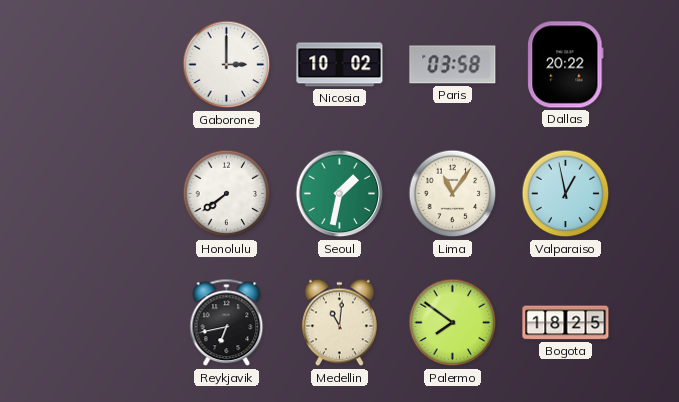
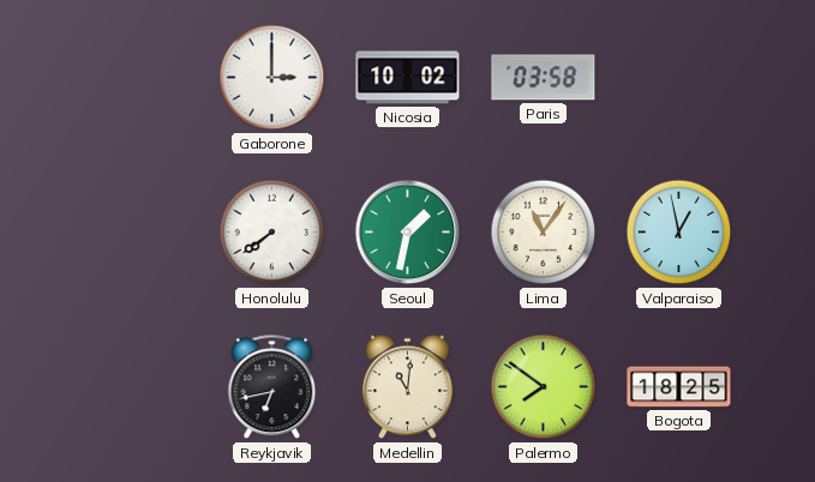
Dallas: 20:22 -> none (566, 65)
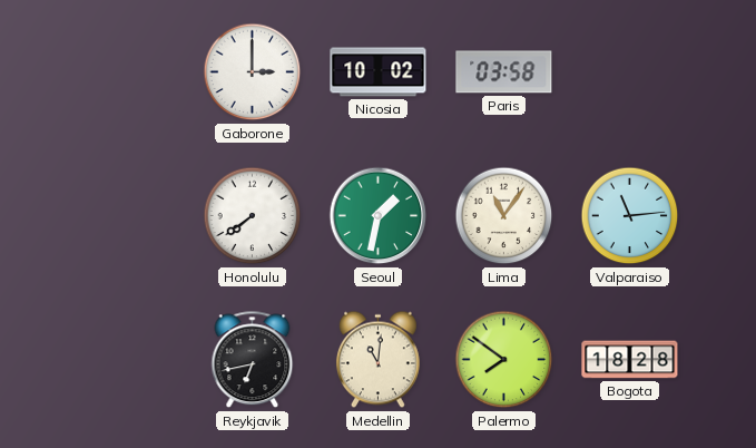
Valparaiso: 12:58 -> 11:14 (630, 216)
Bogota: 18:25 -> 18:28 (630, 360)
